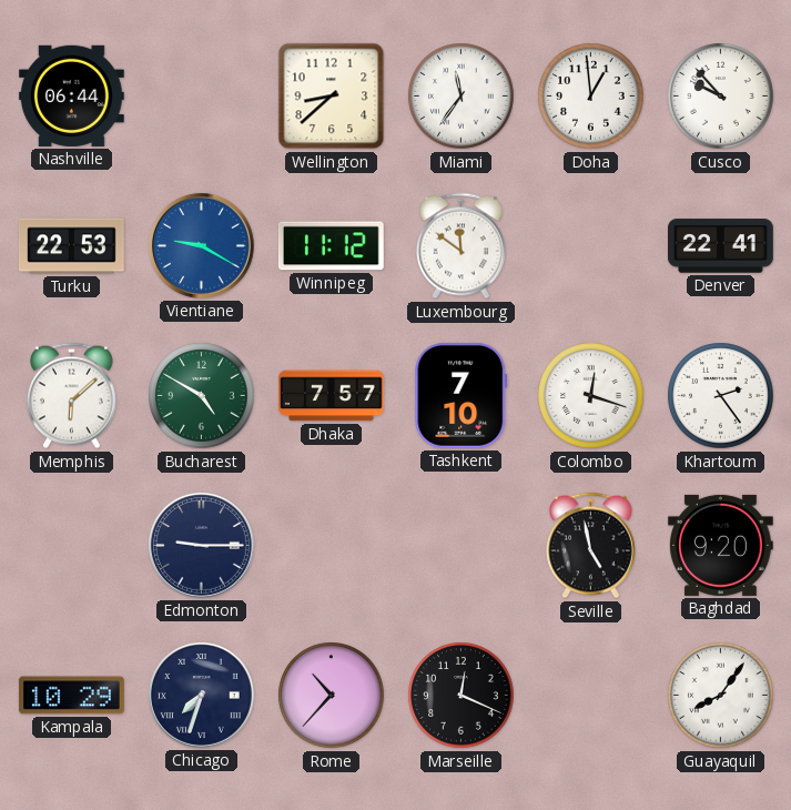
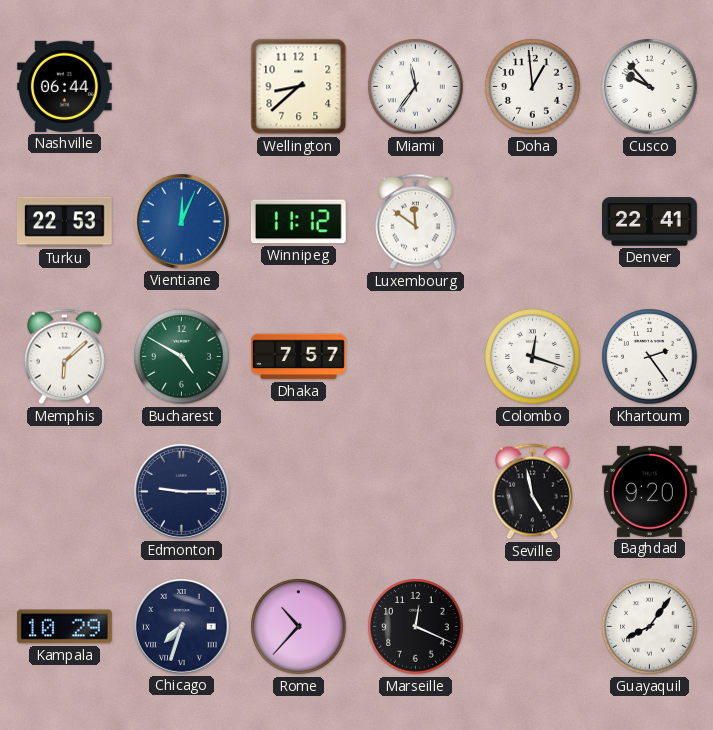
Vientiane: 9:20 -> 12:04 (181, 221)
Tashkent: 7:10 -> none (462, 395)
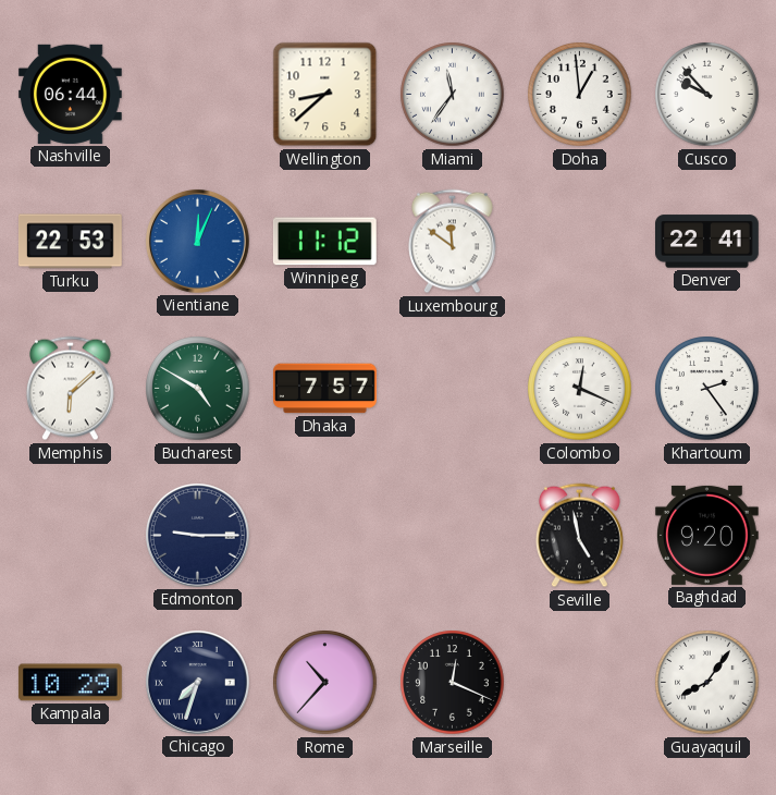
Colombo: 12:18 -> 12:19 (580, 389)
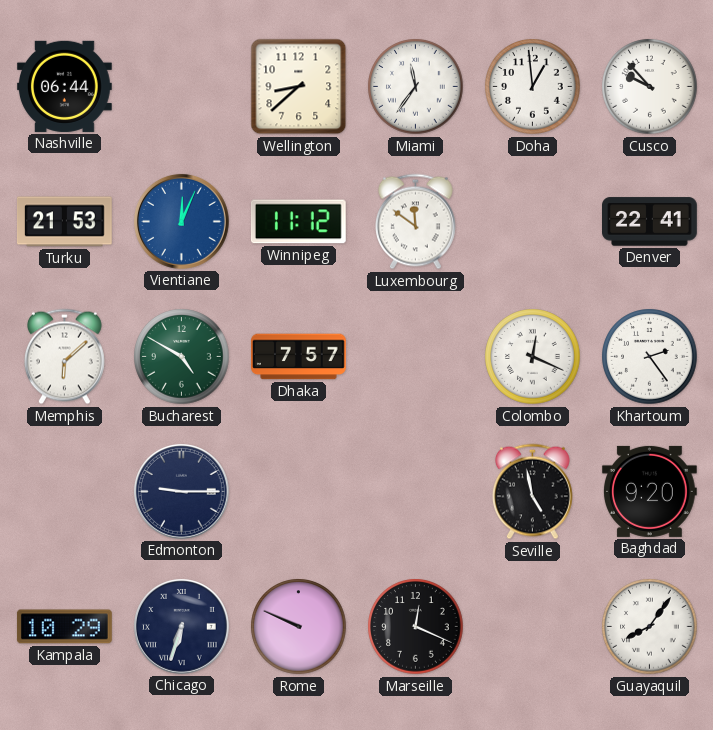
Turku: 22:53 -> 21:53 (65, 222)
Chicago: 7:33 -> 6:33 (181, 626)
Rome: 10:37 -> 9:49 (299, 627)
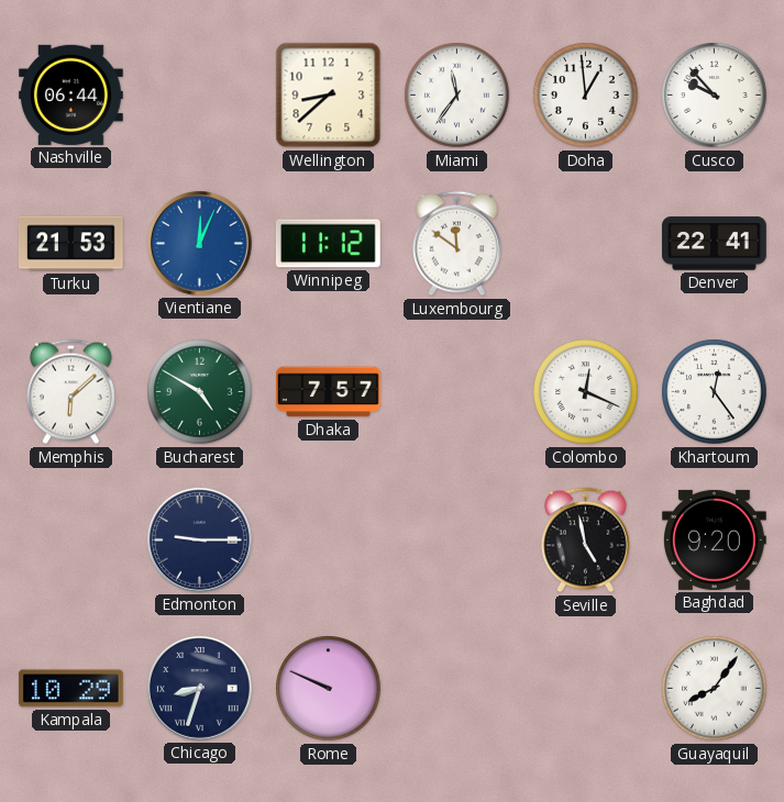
Khartoum: 2:24 -> 12:24 (715, 392)
Chicago: 6:33 -> 8:33 (199, 688)
Marseille: 12:19 -> none (416, 627)
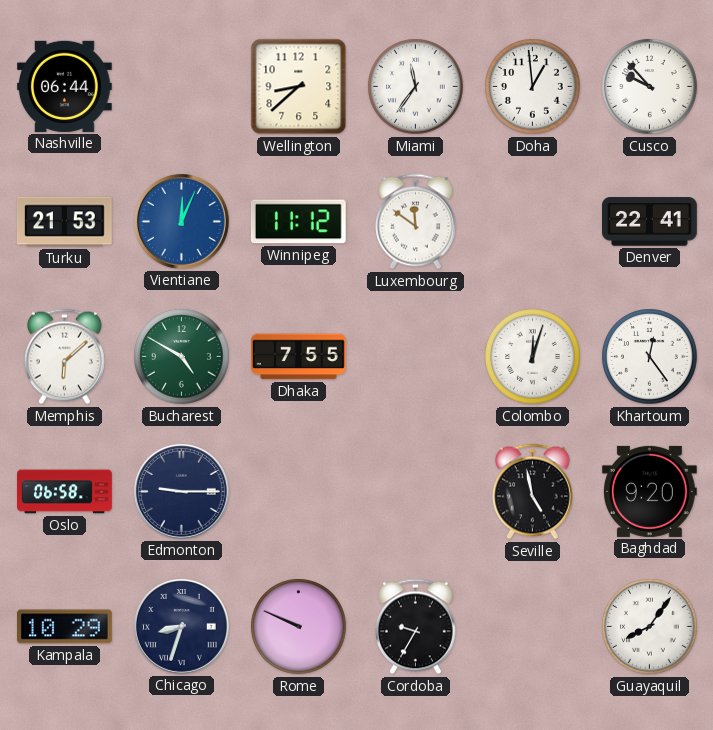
Dhaka: 7:57 -> 7:55 (299, 357)
Colombo: 12:19 -> 12:03 (533, 357)
Oslo: none -> 06:58 (65, 492)
Cordoba: none -> 9:35 (415, 627)
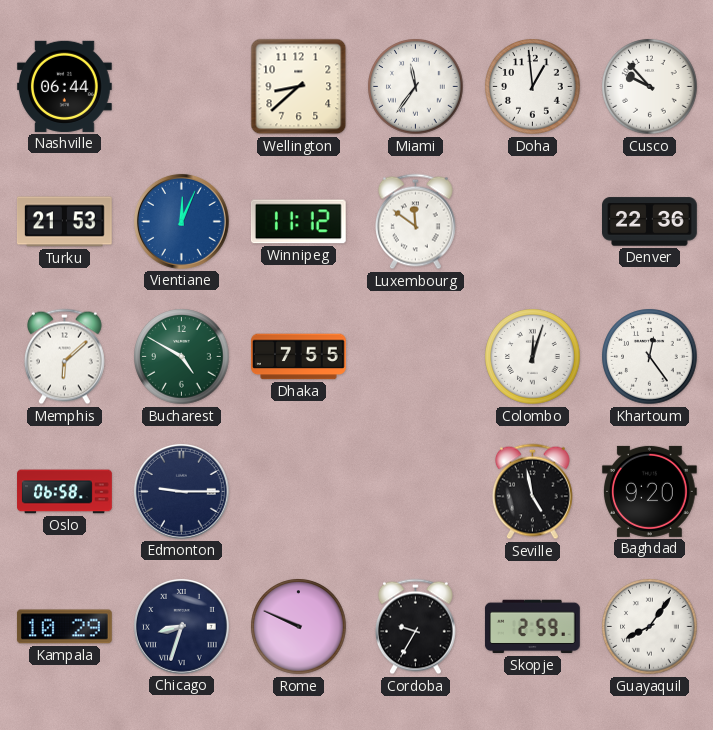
Denver: 22:41 -> 22:36 (650, 222)
Skopje: none -> 2:59 (532, 627)
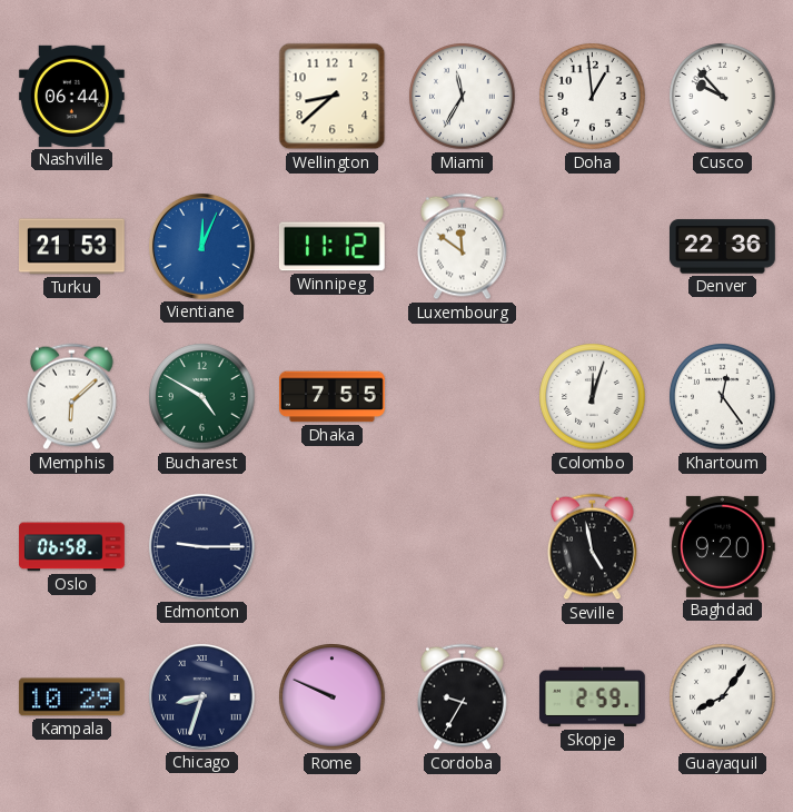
Miami: 11:36 -> 11:35 (463, 97)
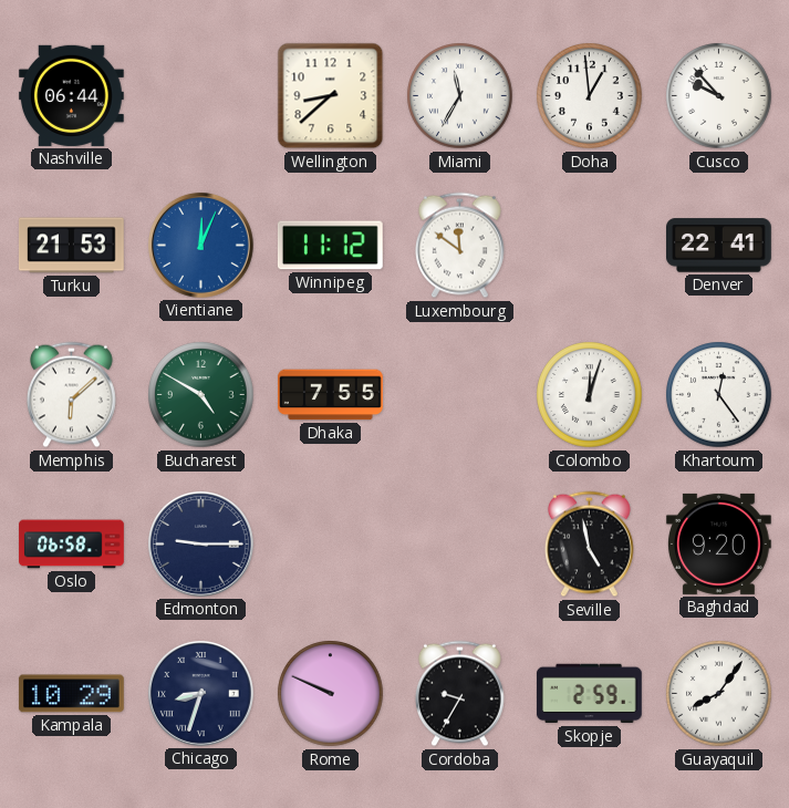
Denver: 22:36 -> 22:41 (719, 246)
